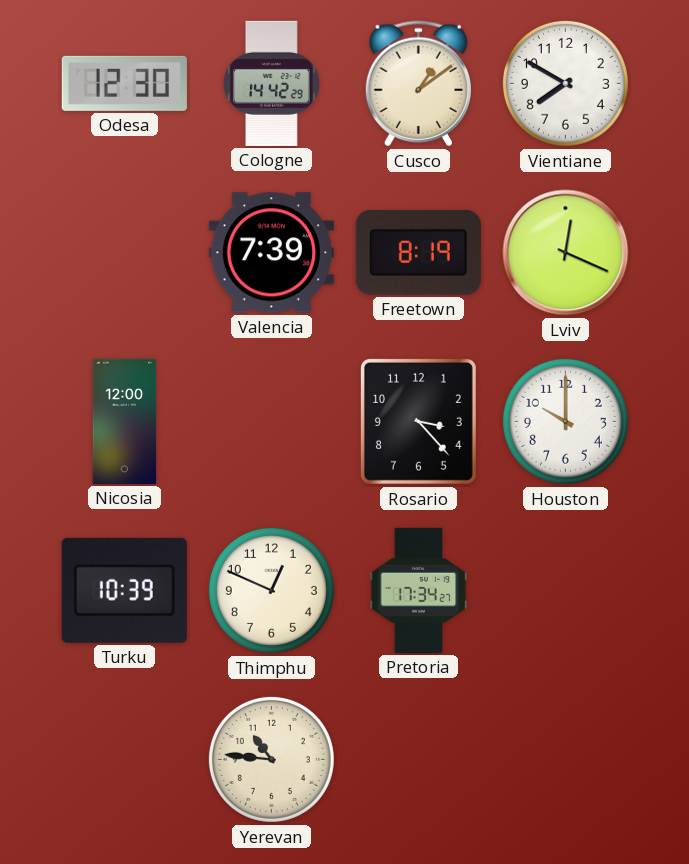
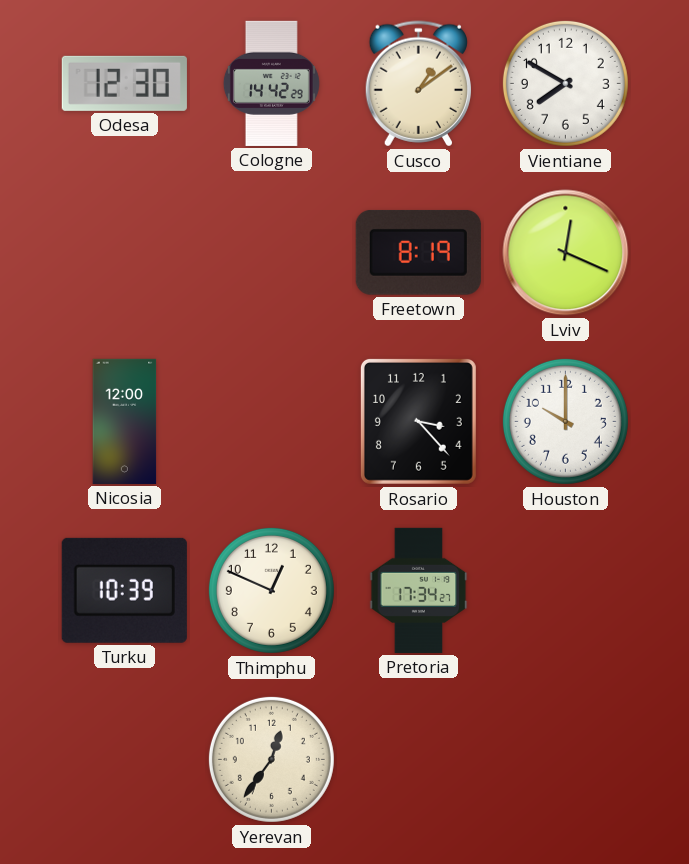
Valencia: 7:39 -> none (271, 253)
Yerevan: 10:46 -> 12:36 (271, 759)
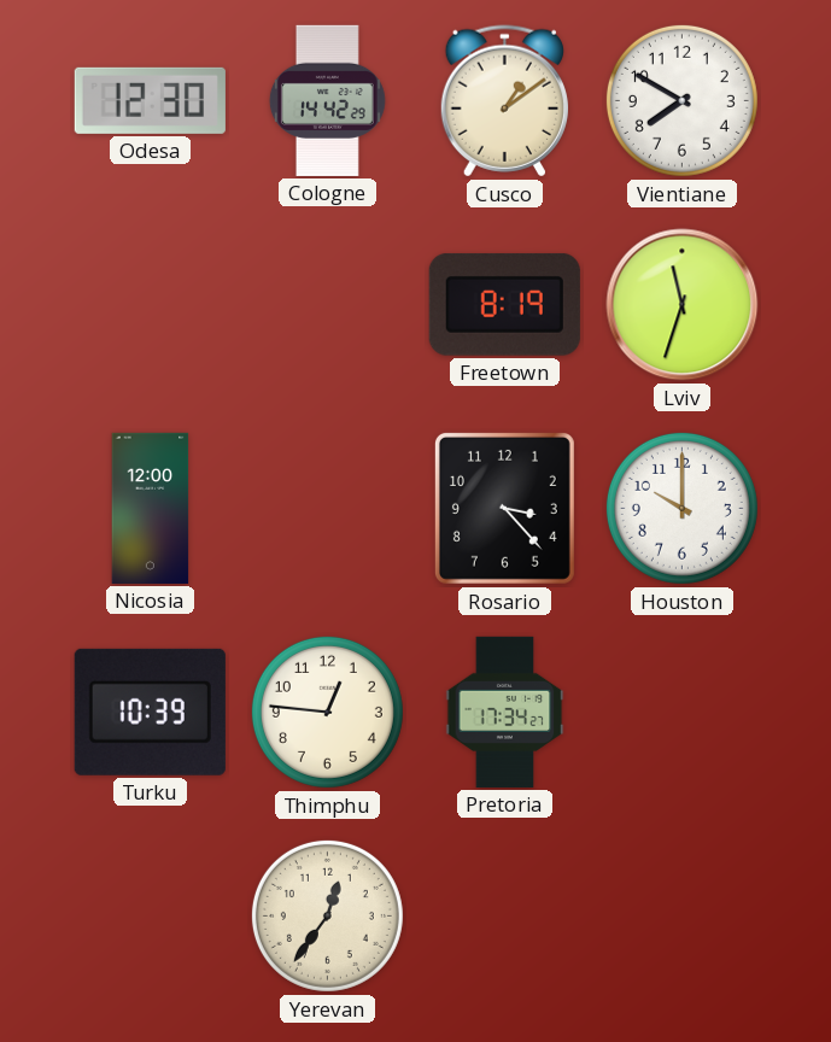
Lviv: 12:19 -> 11:33 (683, 305)
Thimphu: 12:49 -> 12:46 (327, 712)
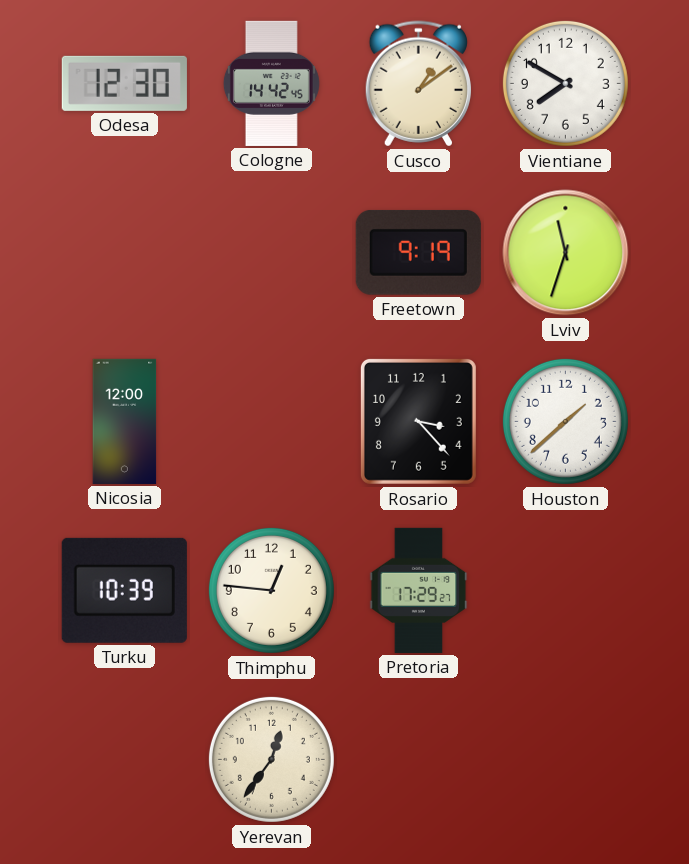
Cologne: 14:42:29 -> 14:42:45 (271, 83)
Freetown: 8:19 -> 9:19 (418, 252)
Houston: 10:00 -> 1:38 (565, 421)
Pretoria: 17:34 -> 17:29 (419, 590)
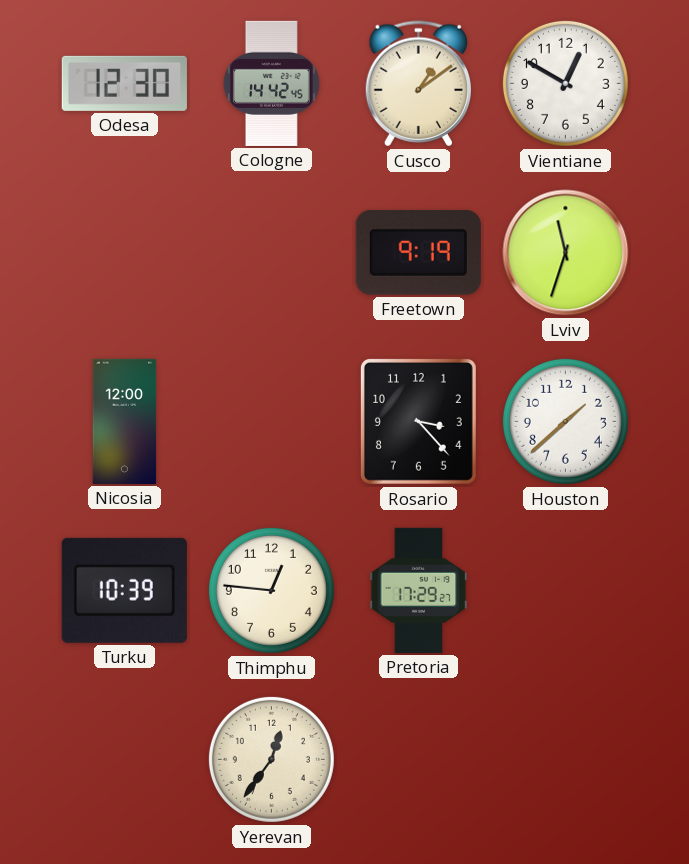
Vientiane: 7:50 -> 12:50 (565, 83)
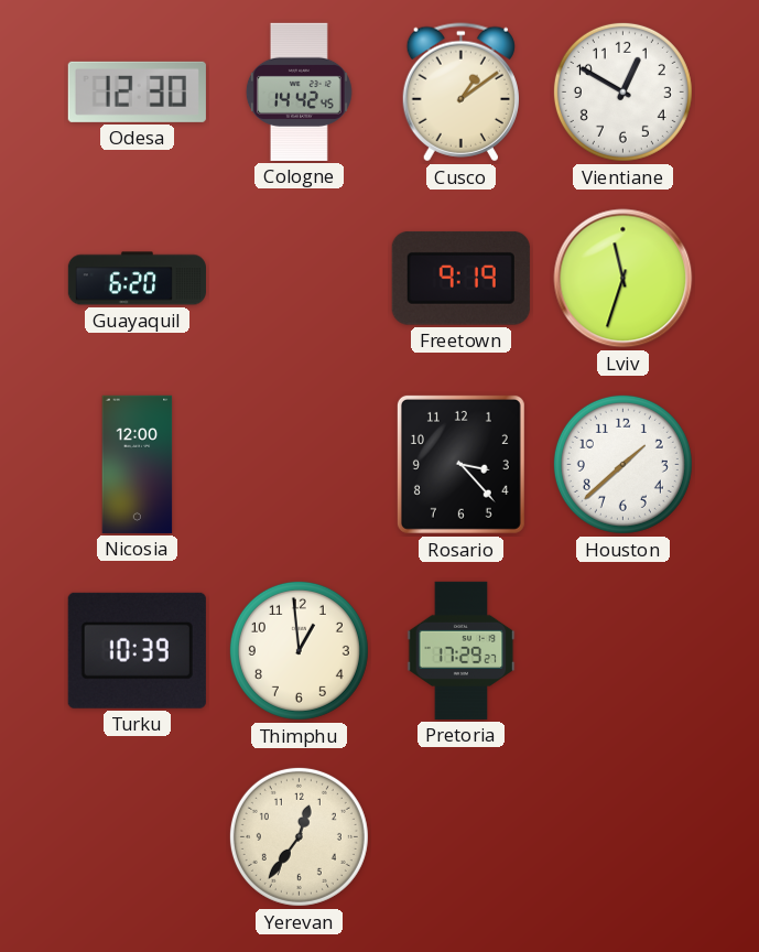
Guayaquil: none -> 6:20 (137, 279)
Thimphu: 12:46 -> 12:59 (299, 650)
